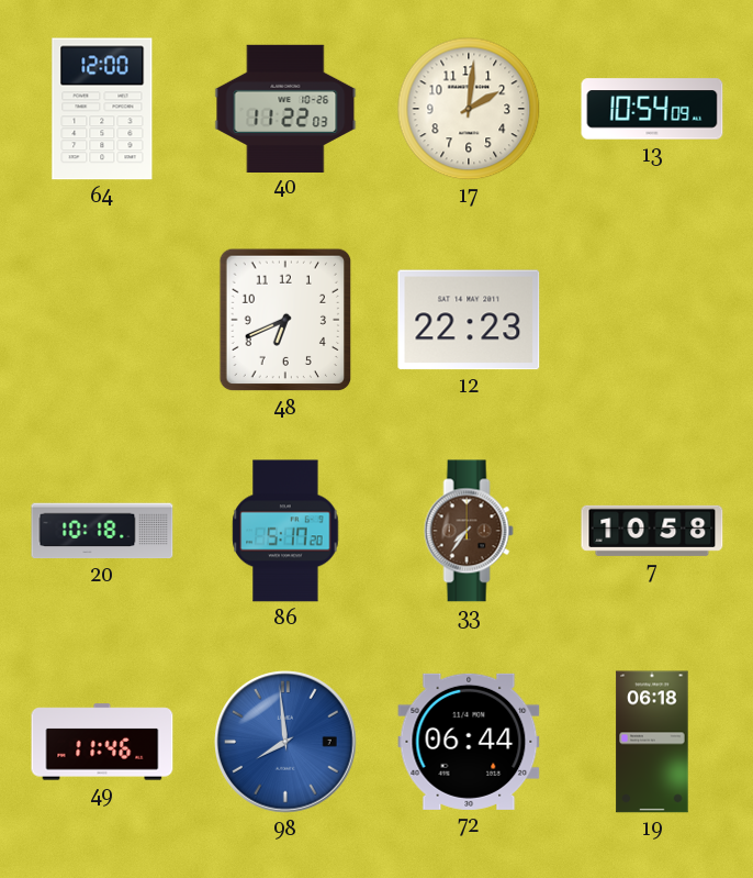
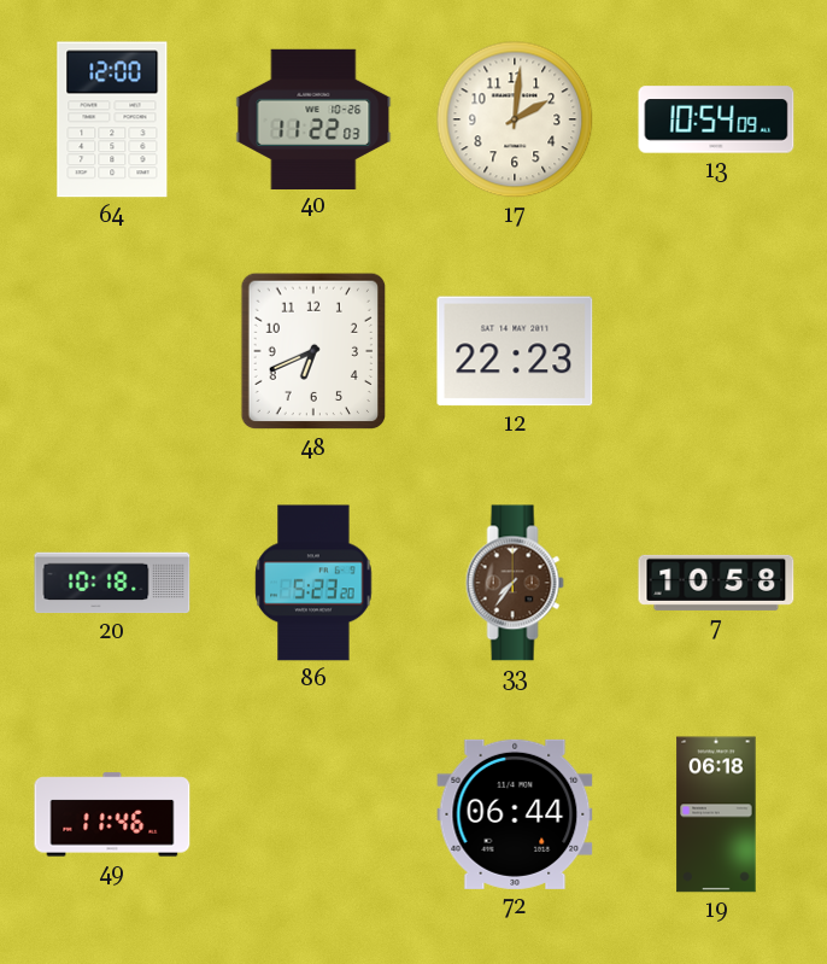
86: 5:17 -> 5:23 (313, 583)
98: 7:59 -> none (285, 742)
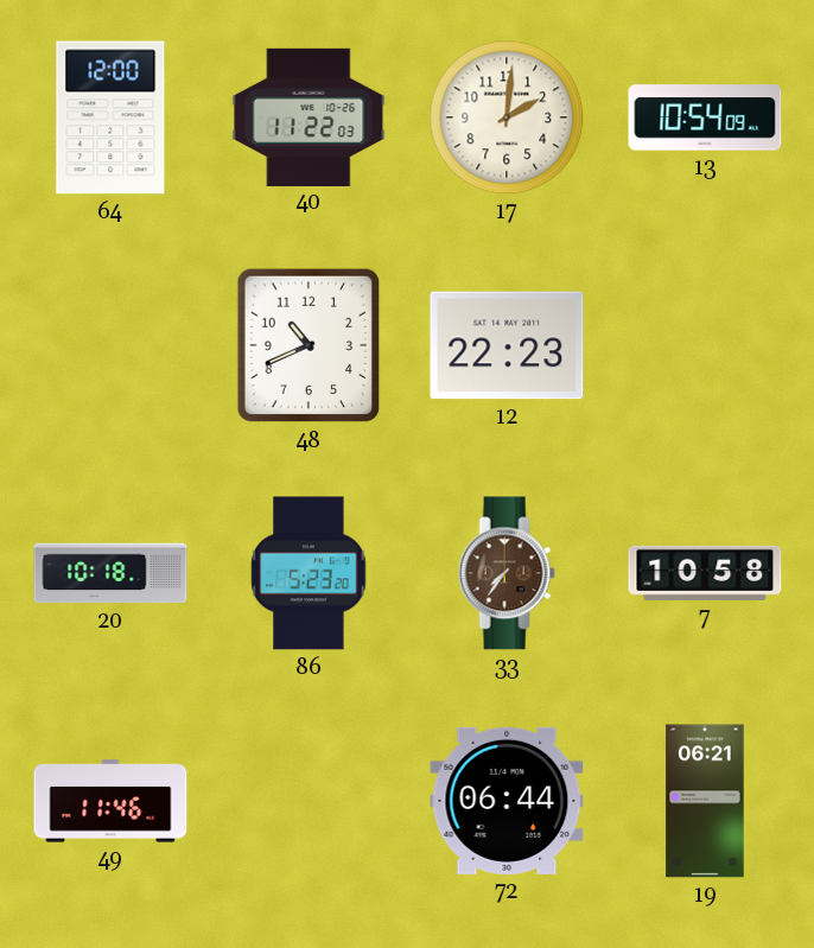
48: 6:41 -> 10:41 (309, 345)
19: 06:18 -> 06:21 (705, 801)
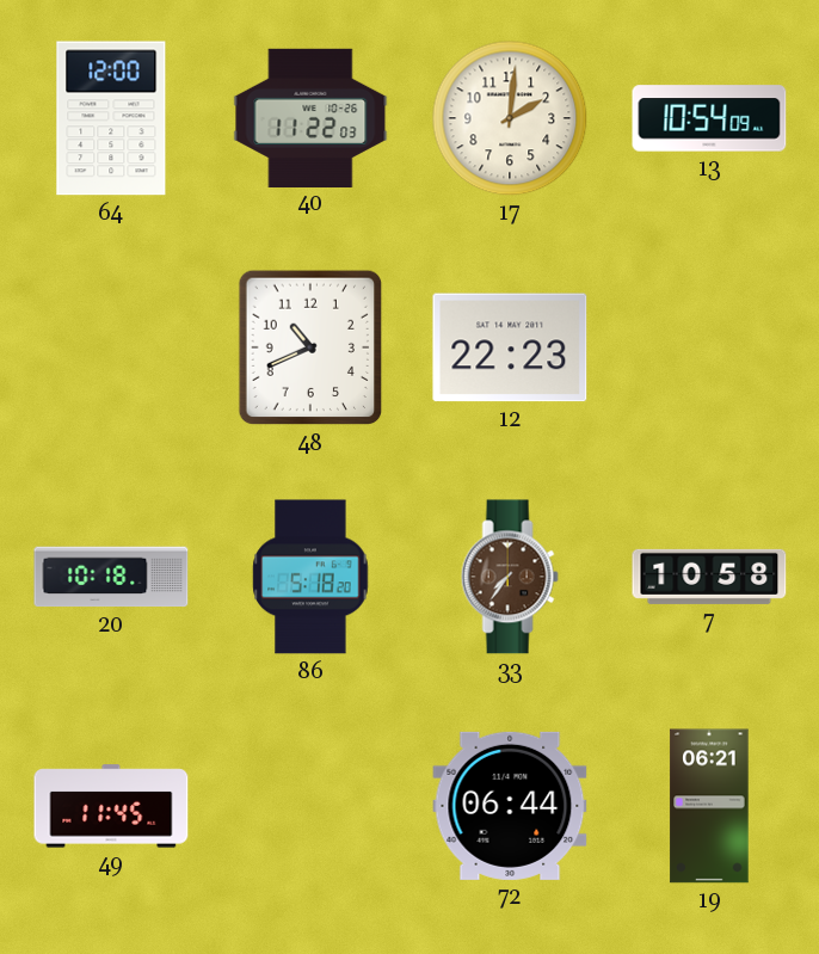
86: 5:23 -> 5:18 (310, 577)
49: 11:46 -> 11:45 (111, 806)
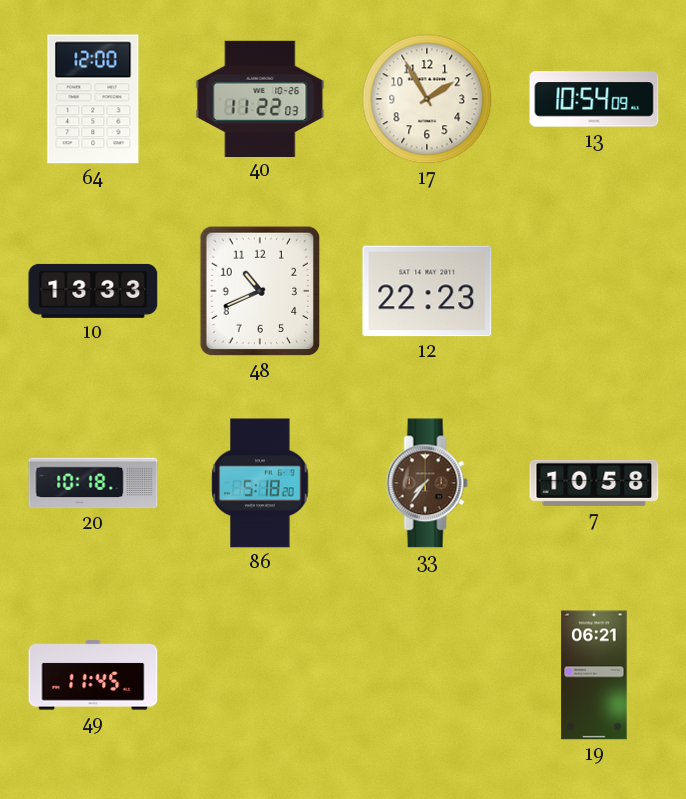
17: 2:01 -> 1:55 (427, 99)
10: none -> 13:33 (93, 291)
72: 06:44 -> none (510, 806)
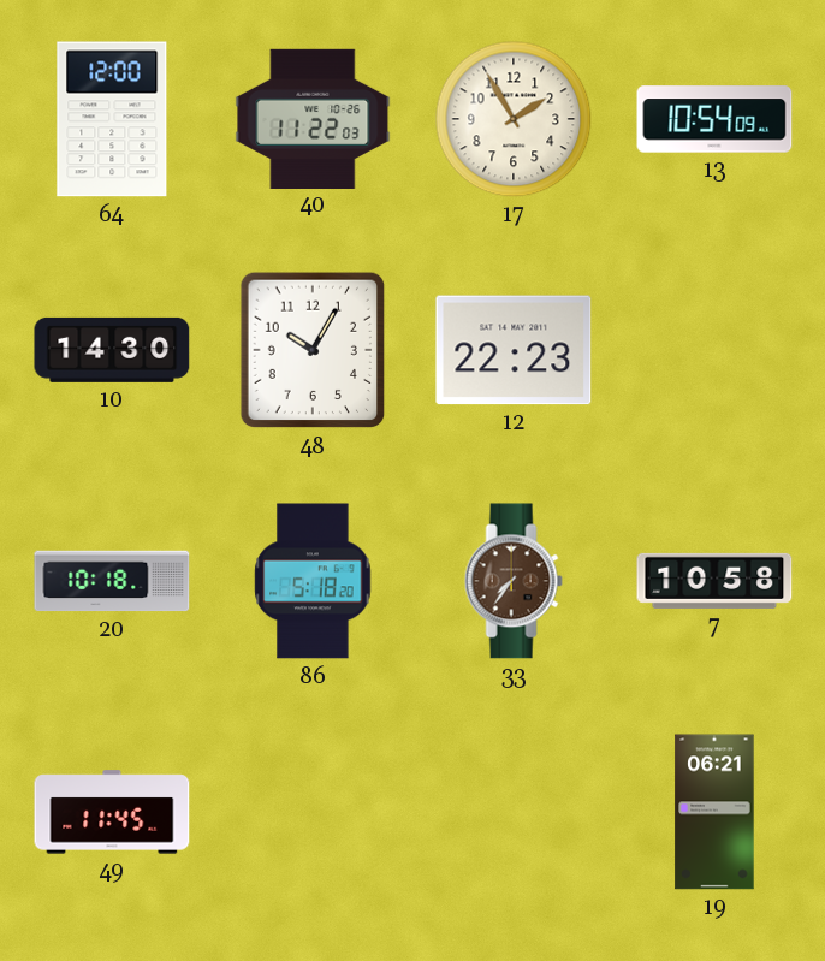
10: 13:33 -> 14:30 (112, 350)
48: 10:41 -> 10:05 (313, 350)
